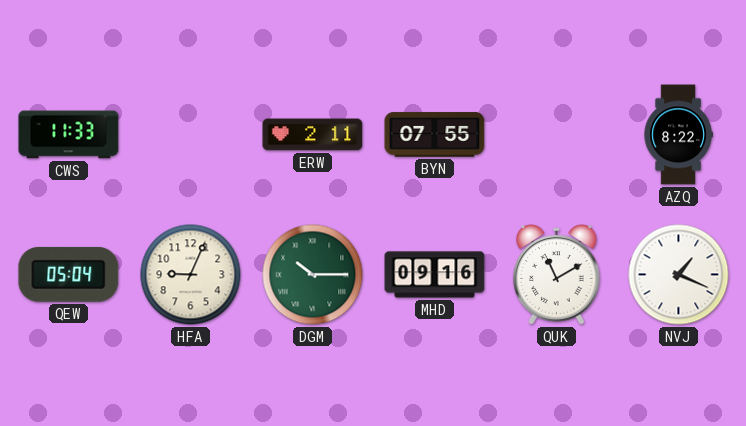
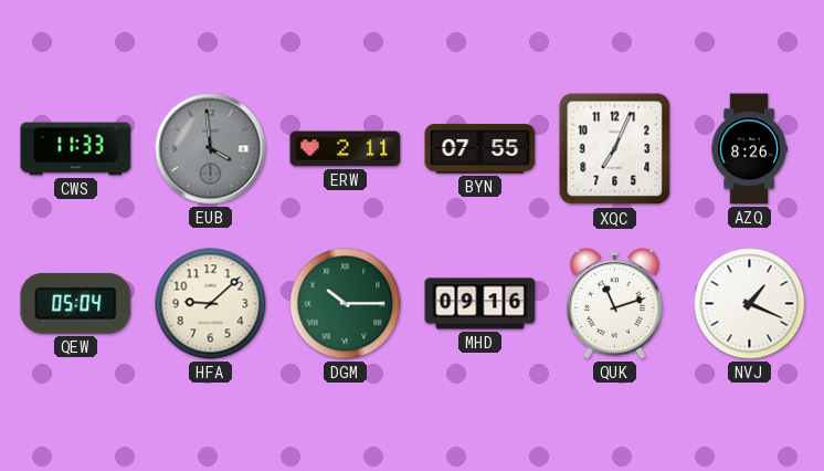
EUB: none -> 3:59 (211, 149)
XQC: none -> 7:04 (615, 149)
AZQ: 8:22 -> 8:26 (749, 149)
HFA: 9:04 -> 9:08 (211, 304)
QUK: 11:10 -> 11:12 (615, 304)
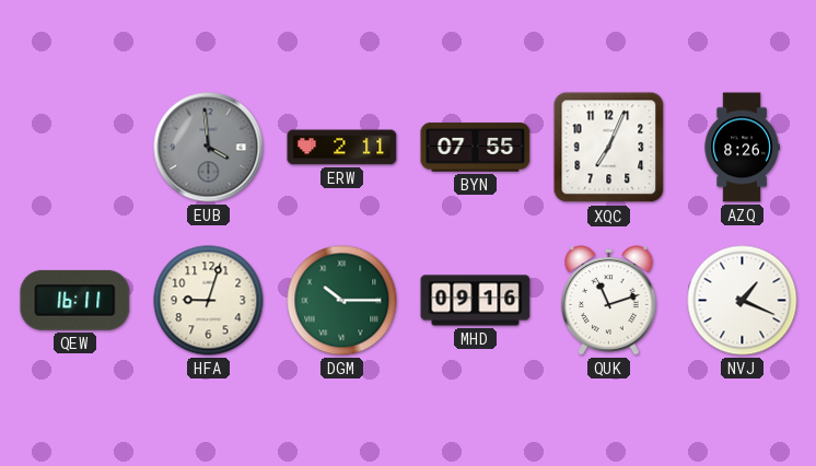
CWS: 11:33 -> none (76, 149)
QEW: 05:04 -> 16:11 (75, 300)
HFA: 9:08 -> 9:03 (209, 301)
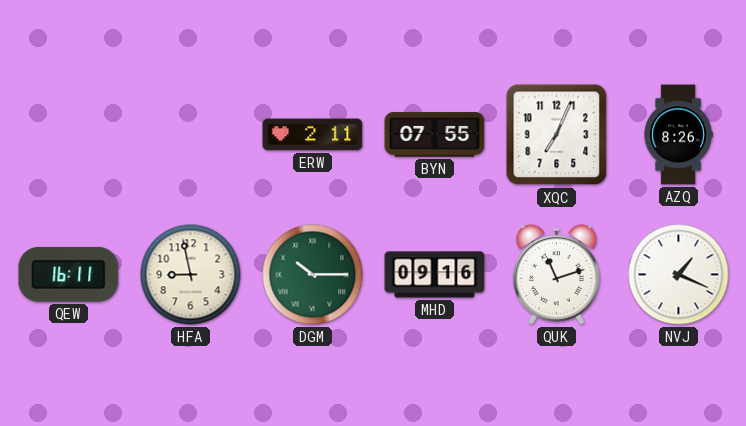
EUB: 3:59 -> none (209, 148)
HFA: 9:03 -> 8:58 (191, 275)
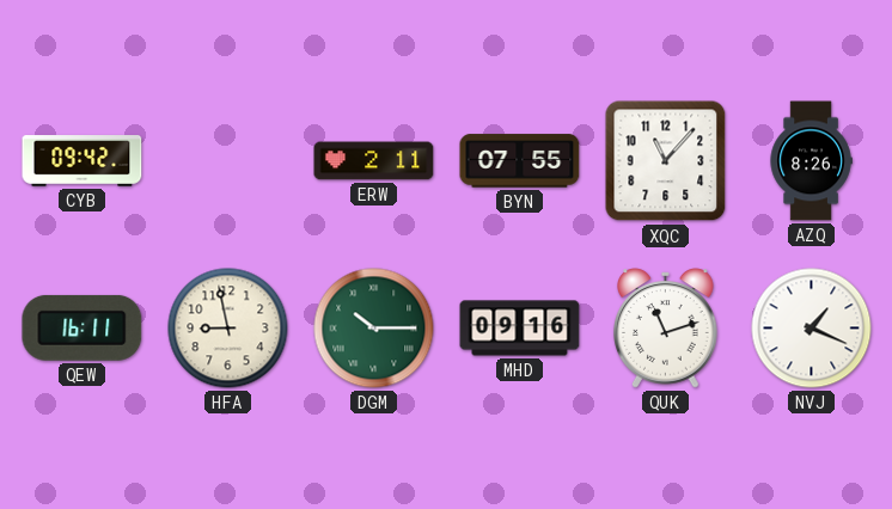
CYB: none -> 09:42 (83, 161)
XQC: 7:04 -> 11:07 (666, 161)
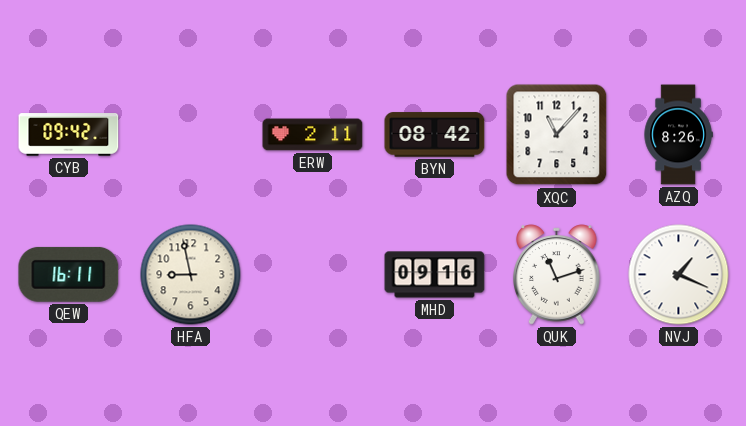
BYN: 07:55 -> 08:42 (435, 135)
DGM: 10:15 -> none (374, 329)
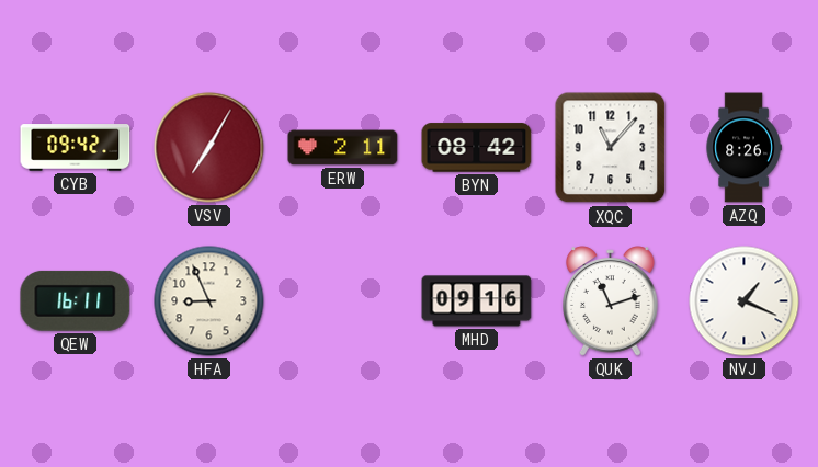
VSV: none -> 7:05 (209, 148)
HFA: 8:58 -> 8:56 (209, 301)
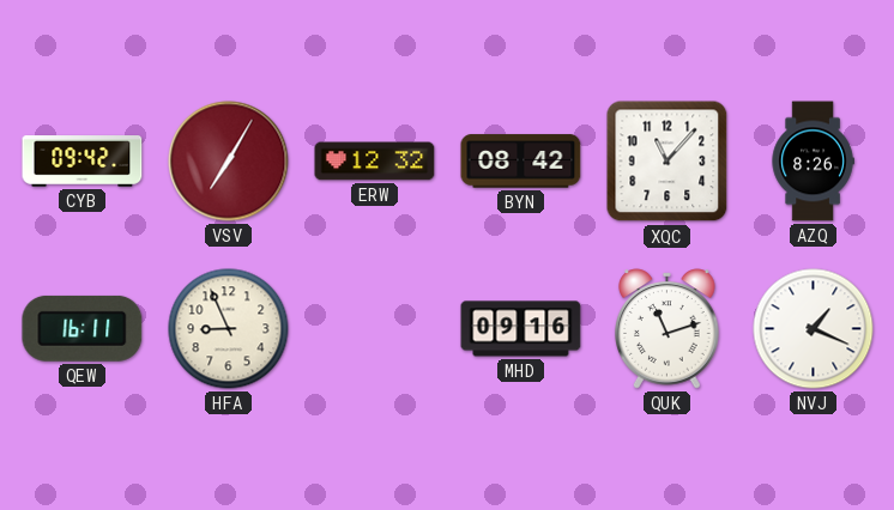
ERW: 2:11 -> 12:32 (375, 162)
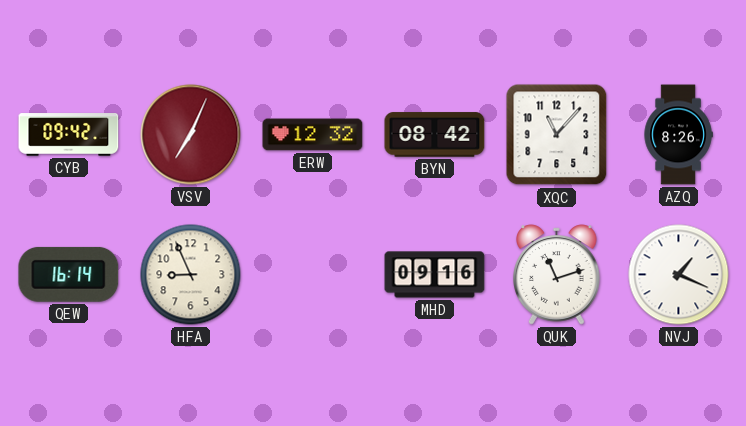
VSV: 7:05 -> 7:04 (191, 135)
QEW: 16:11 -> 16:14 (69, 274)
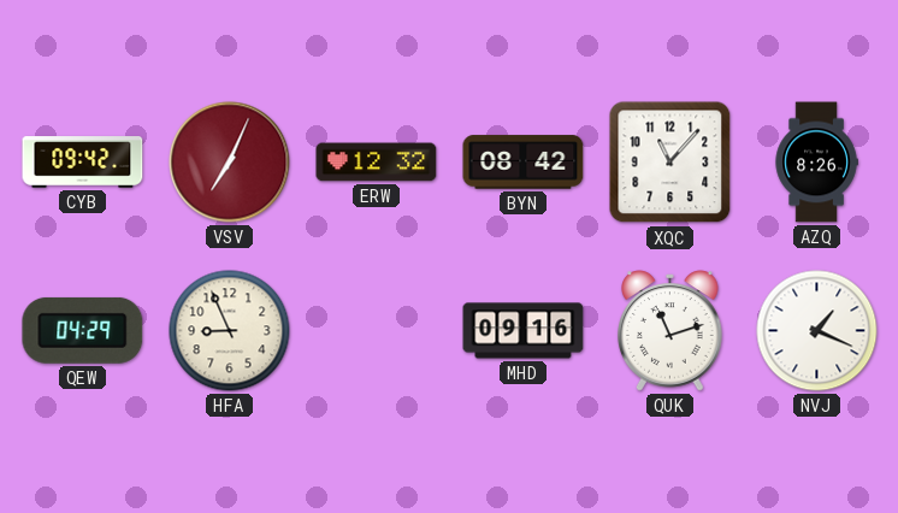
QEW: 16:14 -> 04:29 (83, 330)
